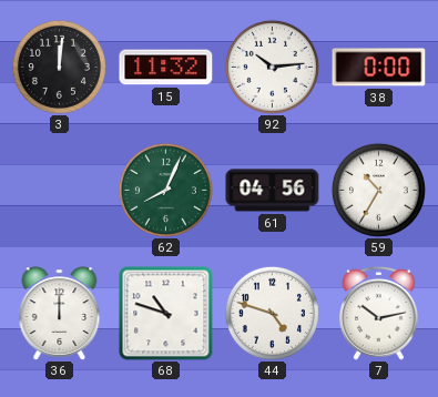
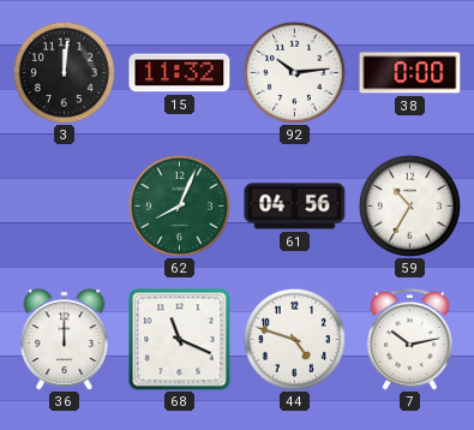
68: 10:48 -> 11:19 (180, 340)
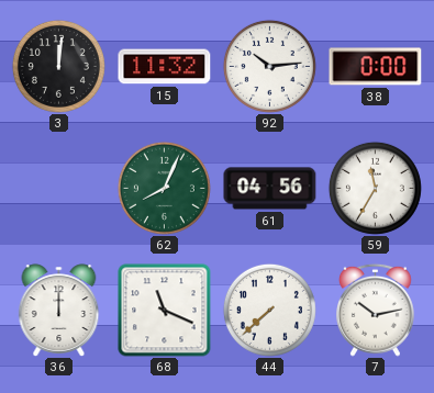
59: 10:35 -> 11:35 (375, 188)
44: 4:48 -> 7:38 (269, 310)
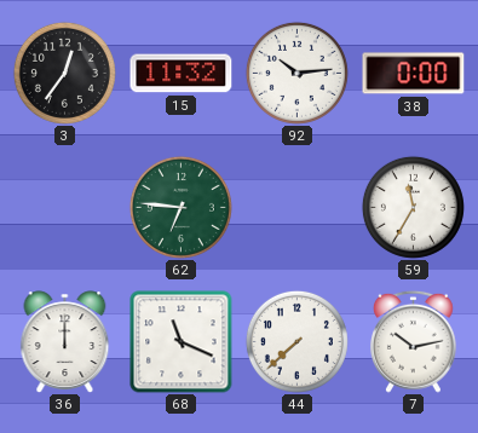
3: 12:01 -> 12:36 (64, 73)
62: 8:04 -> 6:46 (180, 207)
61: 04:56 -> none (270, 189)
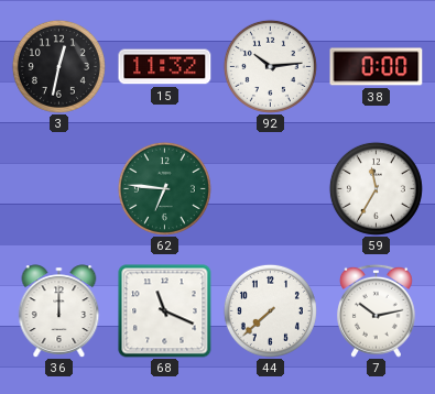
3: 12:36 -> 12:32 (58, 66)
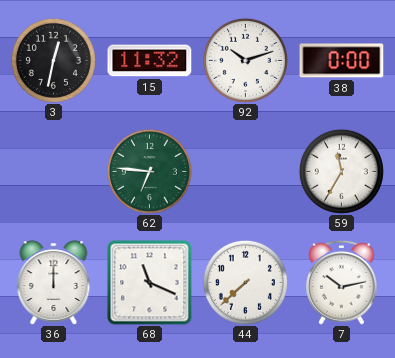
92: 10:14 -> 10:12 (245, 60)
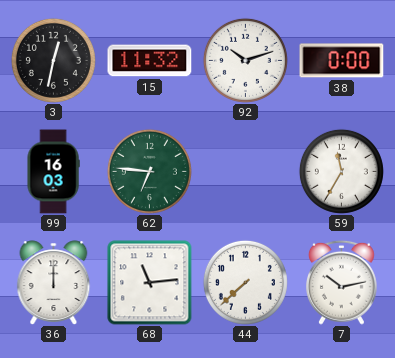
99: none -> 16:03 (53, 172)
68: 11:19 -> 11:14 (150, 283)
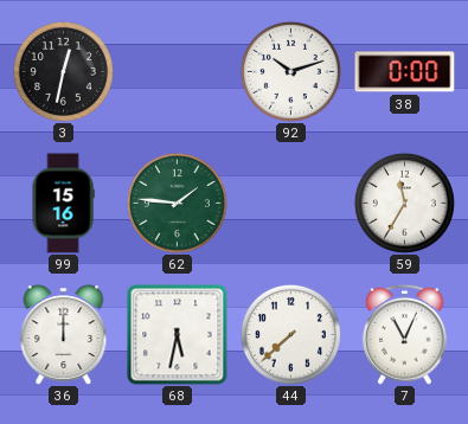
15: 11:32 -> none (150, 61)
99: 16:03 -> 15:16 (63, 204)
62: 6:46 -> 1:46 (177, 203)
68: 11:14 -> 5:32 (178, 335)
7: 10:13 -> 11:04 (405, 334)
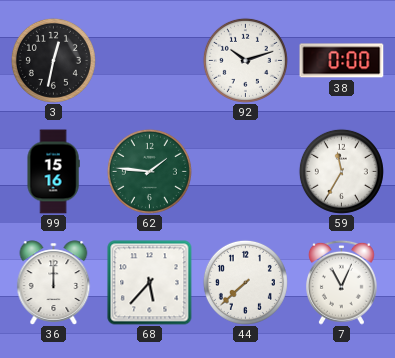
68: 5:32 -> 5:37 (150, 283)
